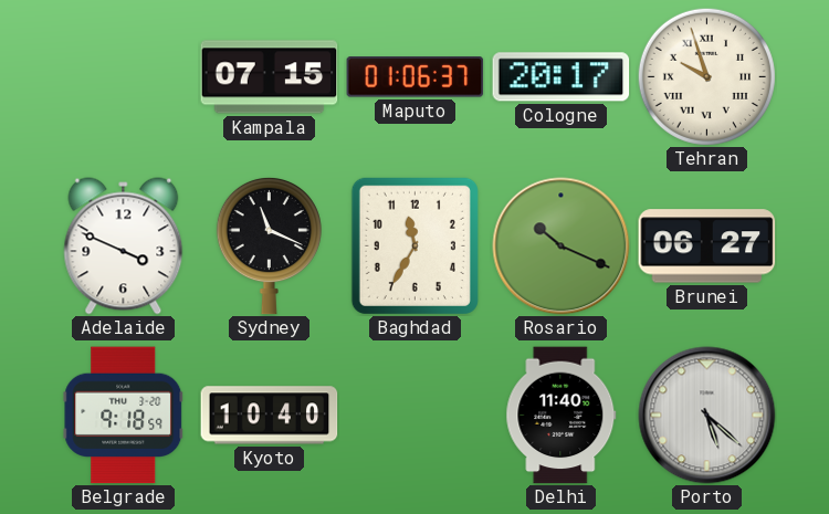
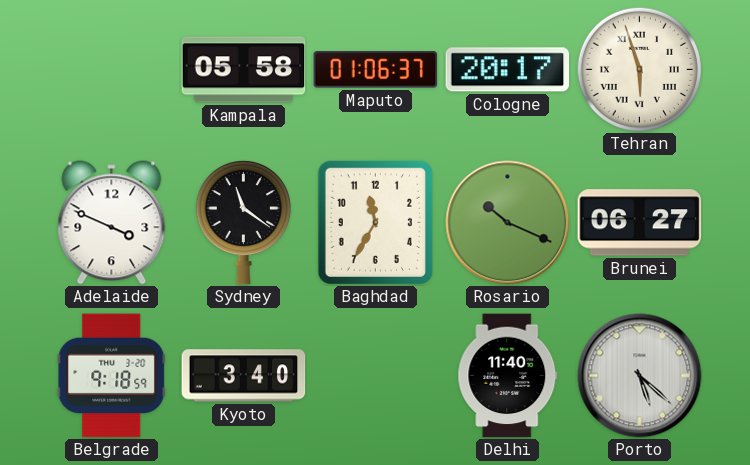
Kampala: 07:15 -> 05:58 (244, 70)
Tehran: 9:57 -> 5:57 (639, 69)
Sydney: 11:19 -> 11:21 (243, 222)
Kyoto: 10:40 -> 3:40 (244, 376)
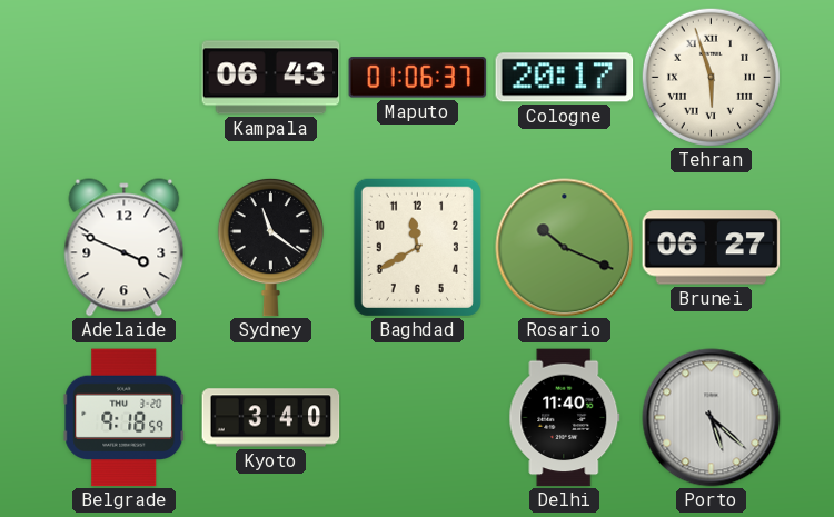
Kampala: 05:58 -> 06:43 (271, 78)
Baghdad: 11:35 -> 11:40 (417, 247)
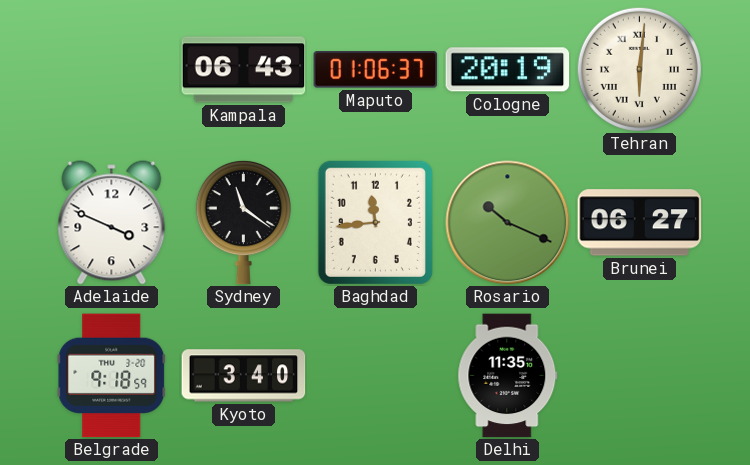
Cologne: 20:17 -> 20:19 (508, 70)
Tehran: 5:57 -> 6:01 (639, 69)
Baghdad: 11:40 -> 11:44 (375, 222)
Delhi: 11:40 -> 11:35 (508, 376)
Porto: 5:22 -> none (712, 418)
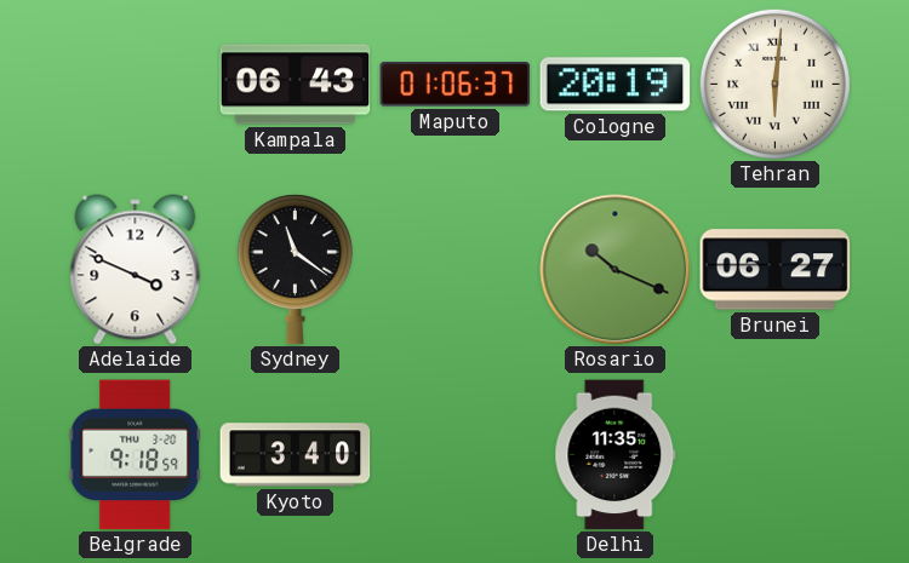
Baghdad: 11:44 -> none (375, 222)
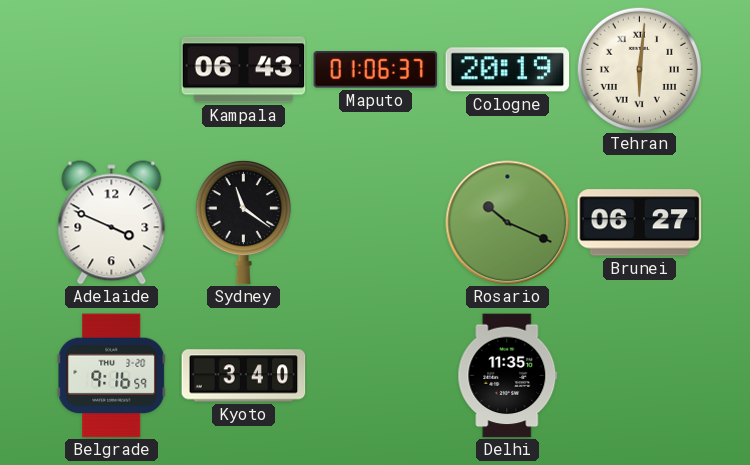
Belgrade: 9:18 -> 9:16 (112, 376)
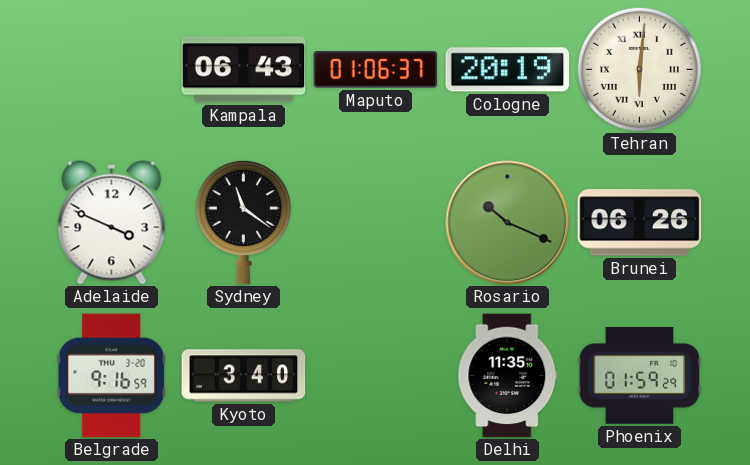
Brunei: 06:27 -> 06:26 (640, 223)
Phoenix: none -> 01:59 (640, 376)
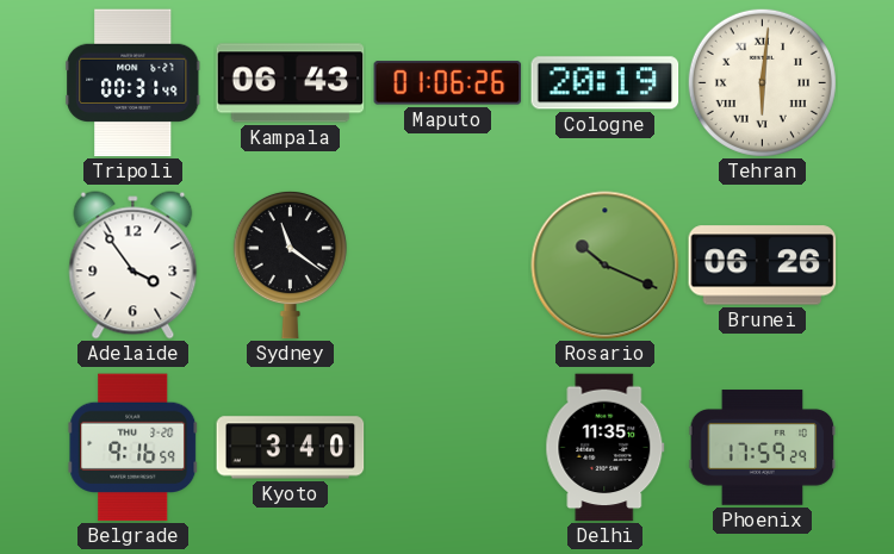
Tripoli: none -> 00:31 (134, 83)
Maputo: 01:06:37 -> 01:06:26 (448, 83)
Adelaide: 3:49 -> 3:54 (134, 266)
Phoenix: 01:59 -> 17:59 (763, 448)
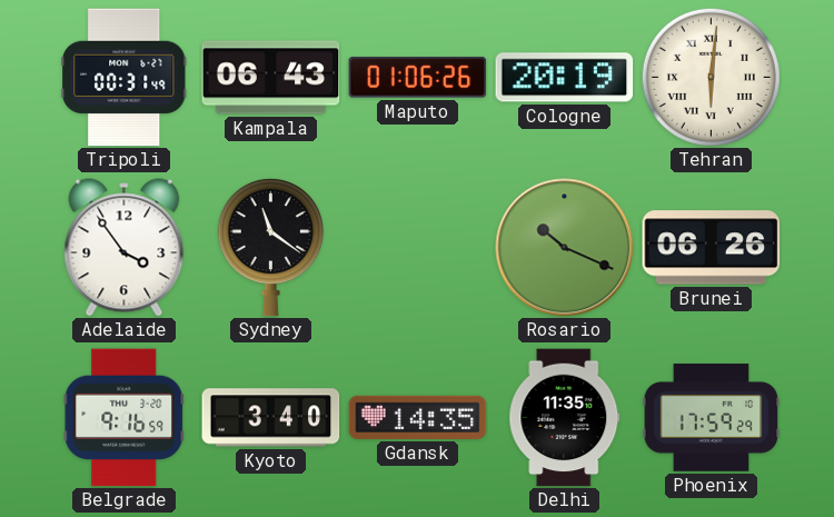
Gdansk: none -> 14:35 (418, 417)
